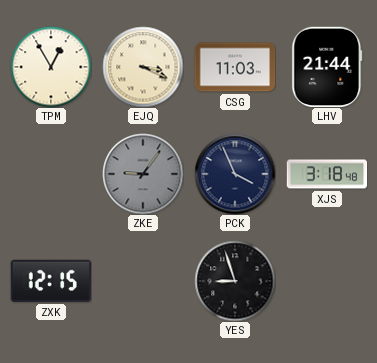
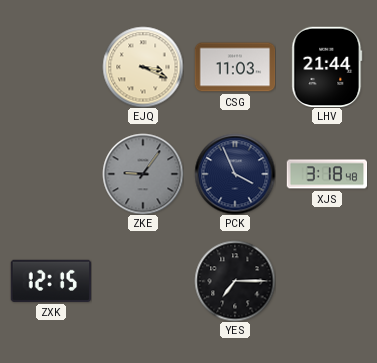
TPM: 12:55 -> none (51, 67)
YES: 8:57 -> 7:15 (235, 281)
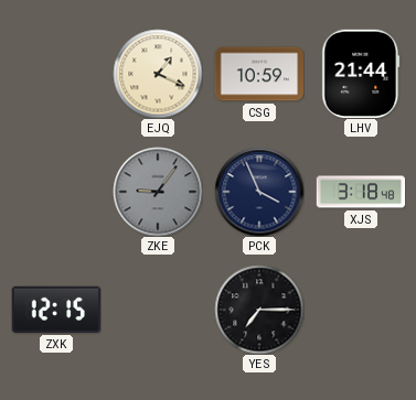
EJQ: 3:19 -> 1:19 (158, 74)
CSG: 11:03 -> 10:59 (259, 74)
